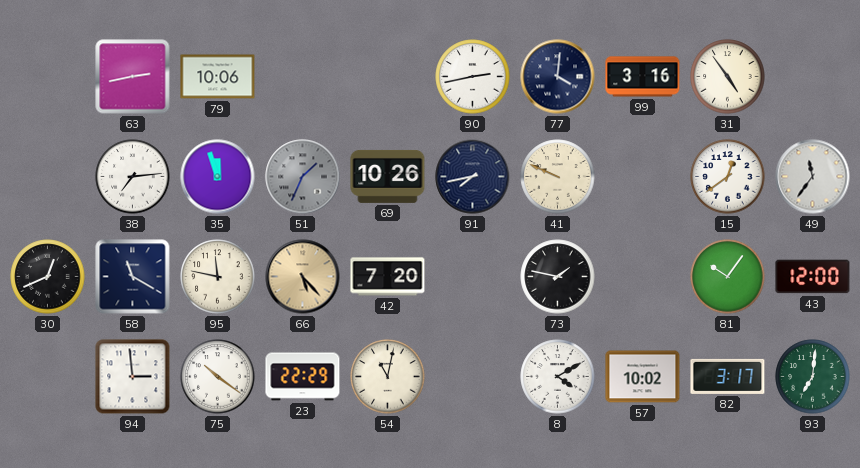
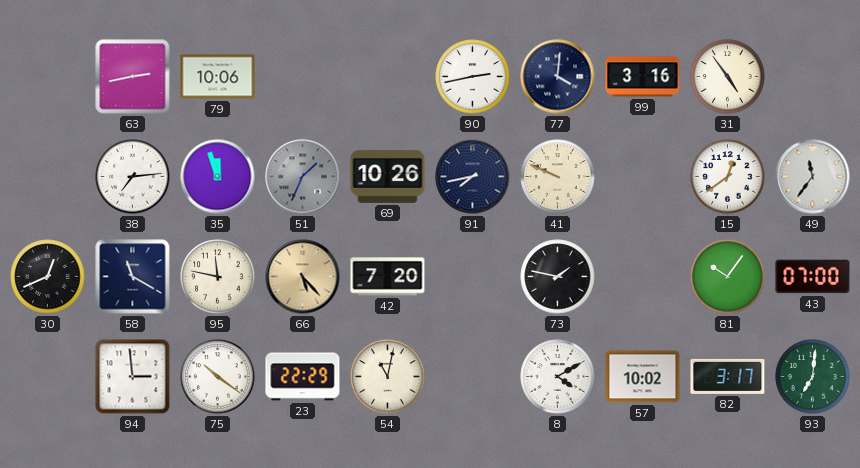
43: 12:00 -> 07:00 (813, 277)
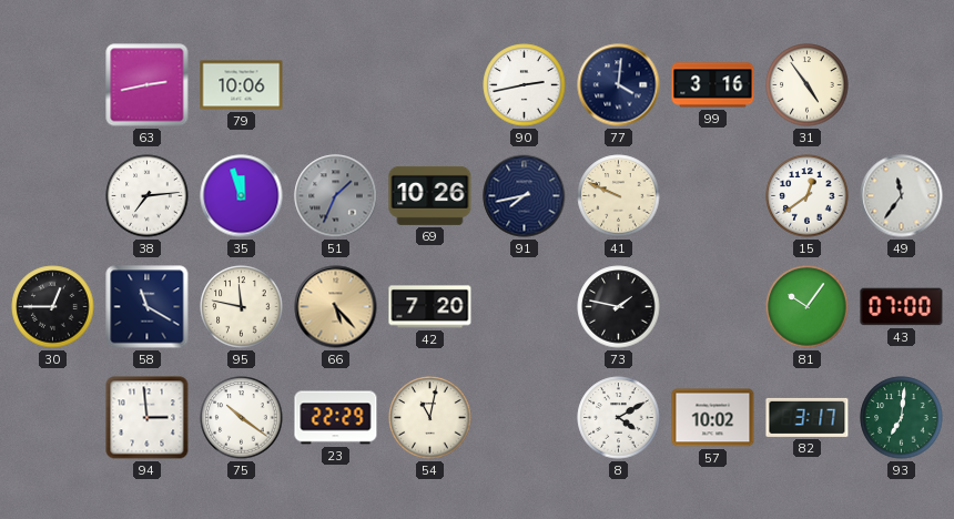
30: 12:41 -> 12:45 (53, 307)
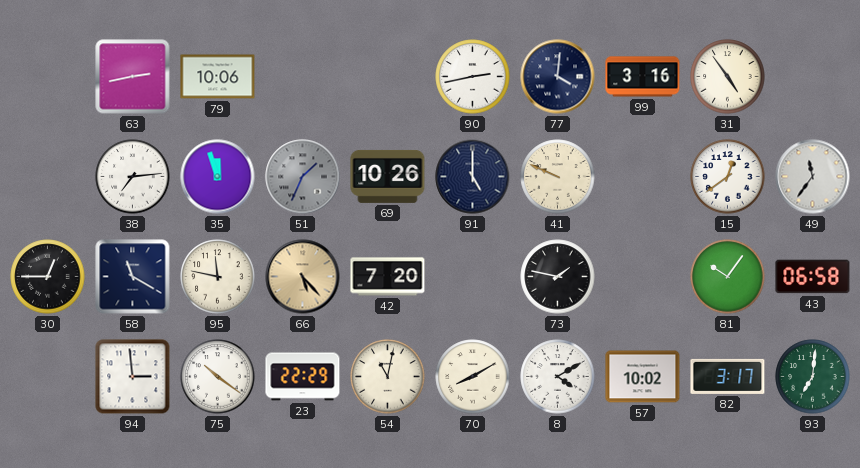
91: 7:43 -> 5:00 (473, 177)
43: 07:00 -> 06:58 (813, 277)
70: none -> 8:10 (473, 377)
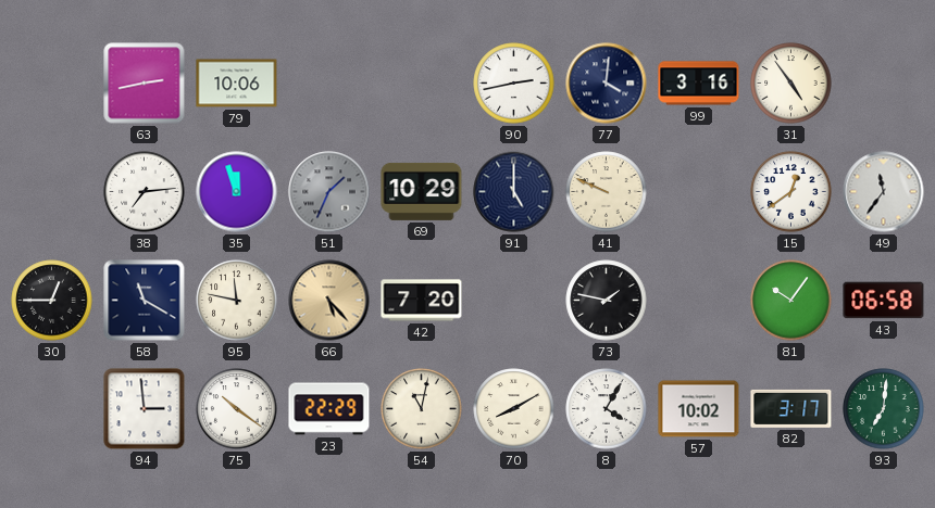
69: 10:26 -> 10:29 (422, 191)
8: 4:10 -> 4:05 (607, 409)
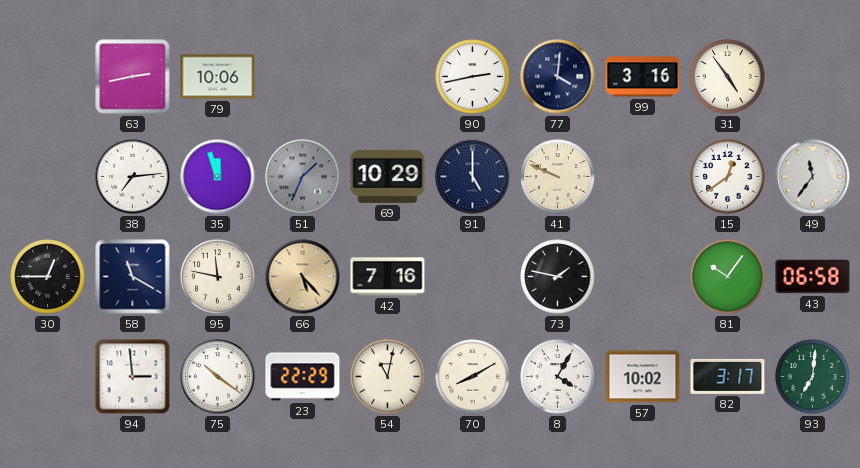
42: 7:20 -> 7:16 (388, 277)
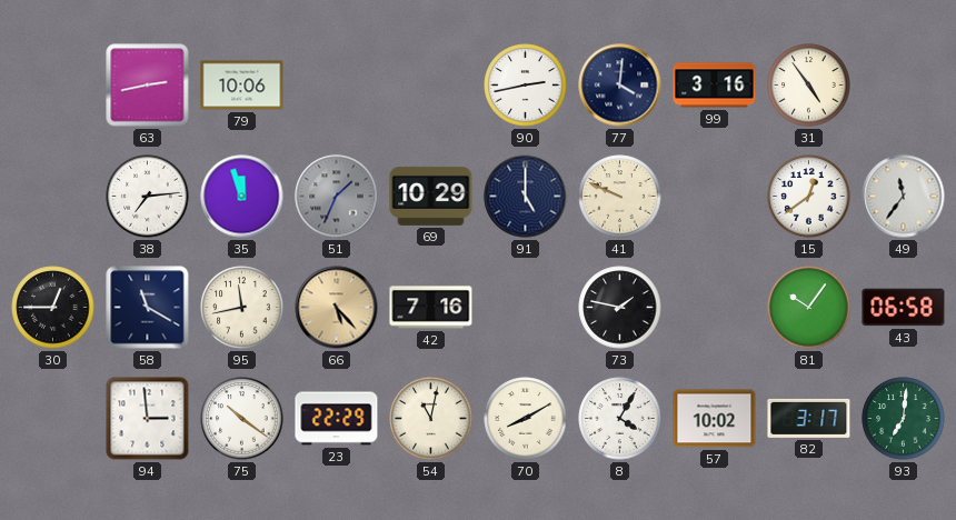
95: 11:47 -> 11:43 (242, 308)
